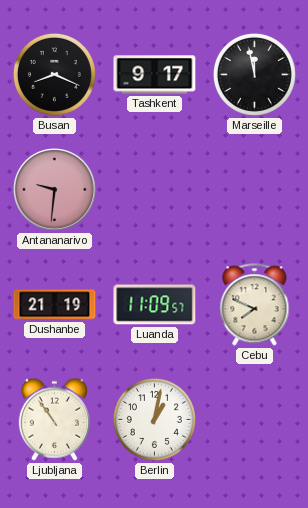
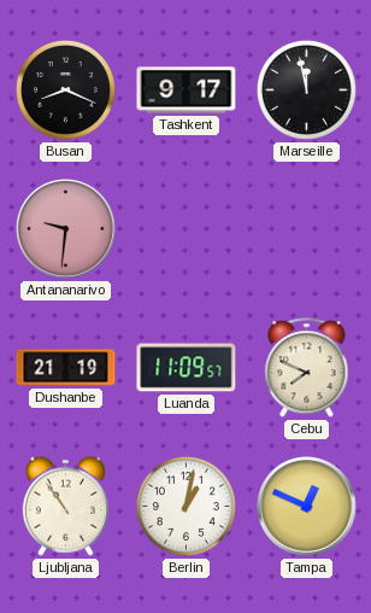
Tampa: none -> 12:49 (307, 507)
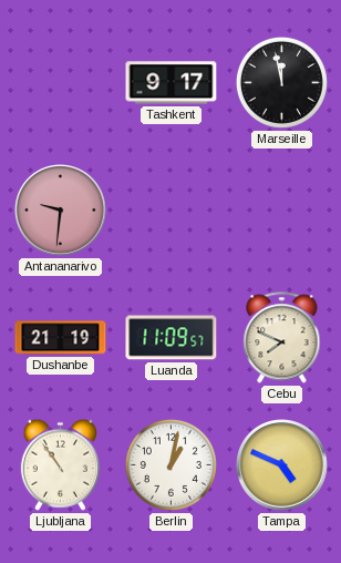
Busan: 8:19 -> none (65, 89)
Tampa: 12:49 -> 4:49 (282, 465)
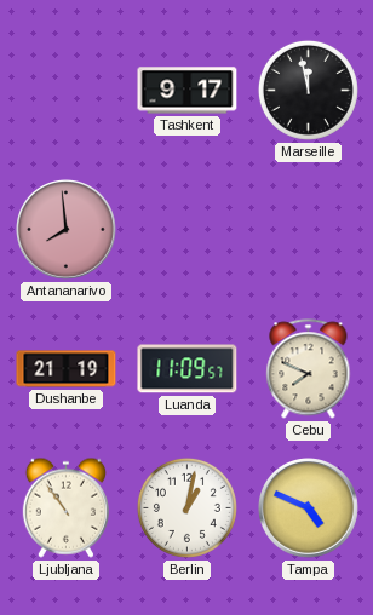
Antananarivo: 9:31 -> 7:59 (67, 230)
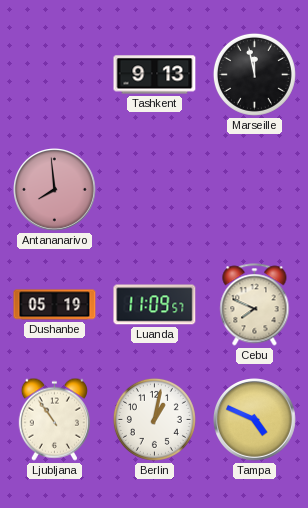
Tashkent: 9:17 -> 9:13 (155, 75)
Dushanbe: 21:19 -> 05:19 (55, 305)
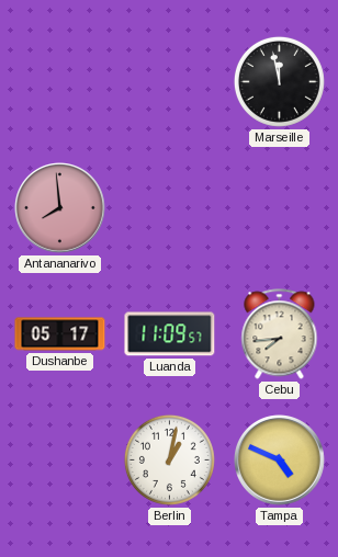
Tashkent: 9:13 -> none (155, 75)
Dushanbe: 05:19 -> 05:17 (60, 334)
Cebu: 7:49 -> 7:44 (280, 334)
Ljubljana: 10:54 -> none (54, 419)
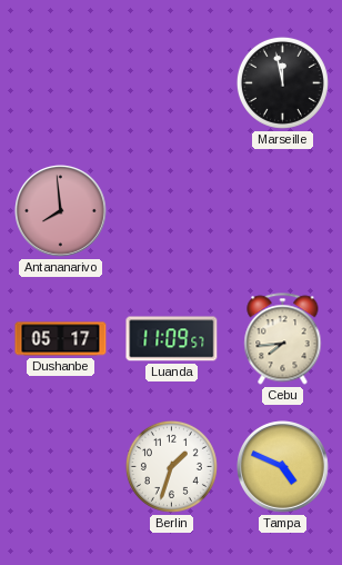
Berlin: 1:02 -> 1:33 (171, 466)
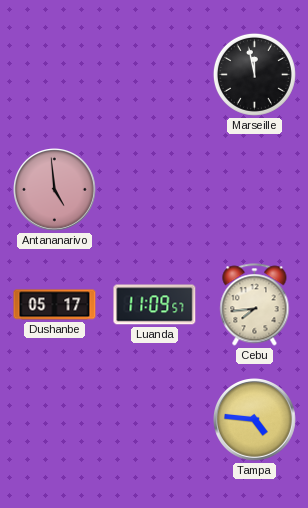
Antananarivo: 7:59 -> 4:59 (55, 190)
Berlin: 1:33 -> none (171, 466)
Tampa: 4:49 -> 4:46 (255, 420)
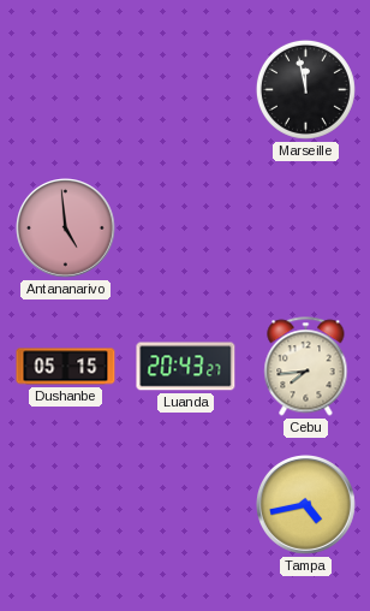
Dushanbe: 05:17 -> 05:15 (66, 367)
Luanda: 11:09 -> 20:43 (186, 367)
Tampa: 4:46 -> 4:43 (306, 505)
